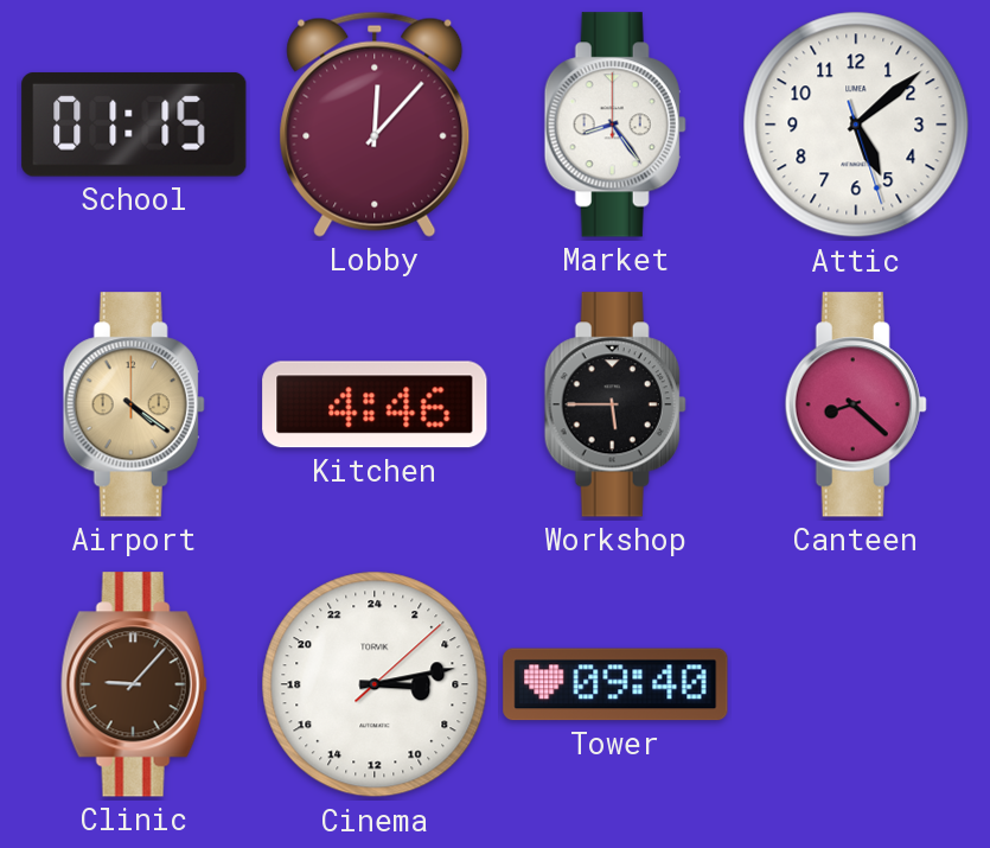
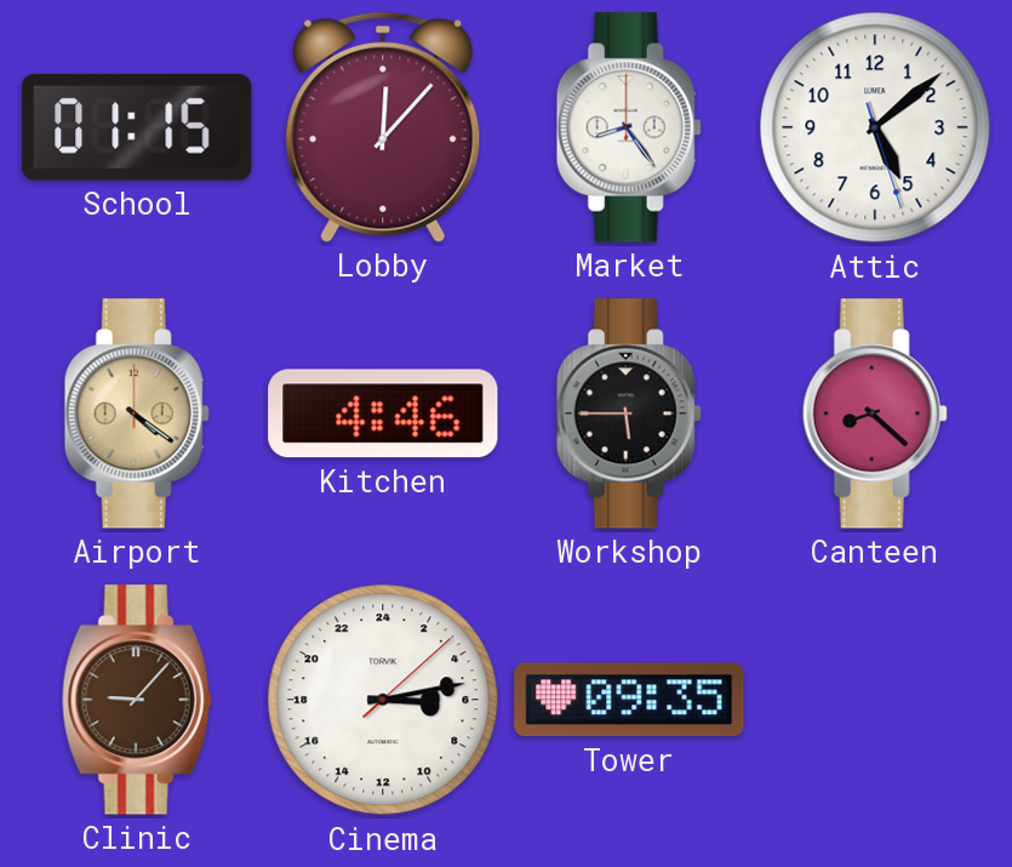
Tower: 09:40 -> 09:35 (629, 700)
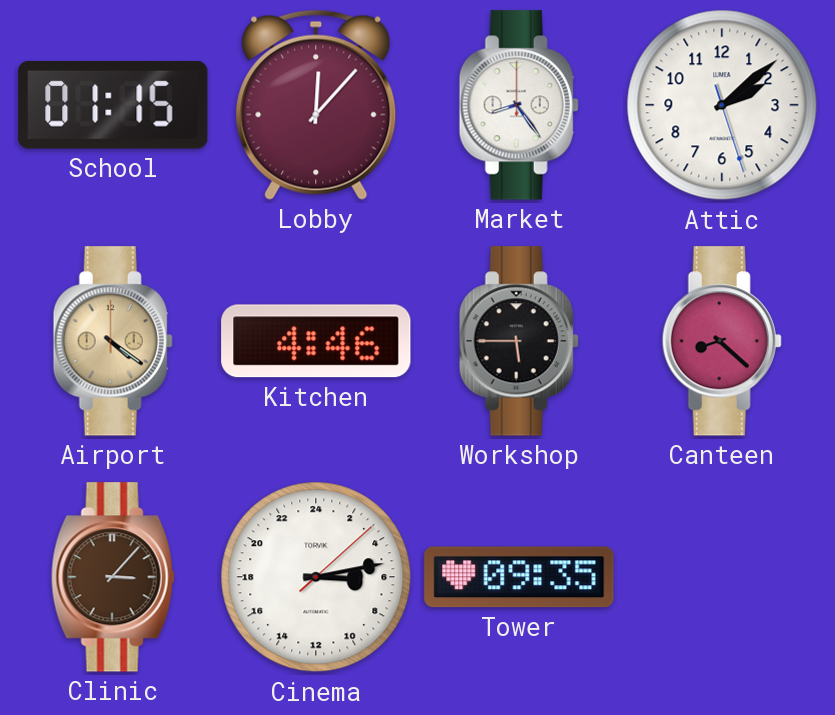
Attic: 5:08 -> 2:08 (722, 105)
Clinic: 9:07 -> 3:07 (113, 577)
